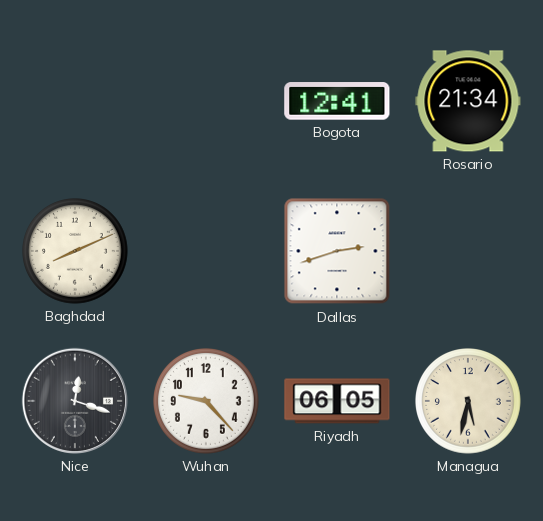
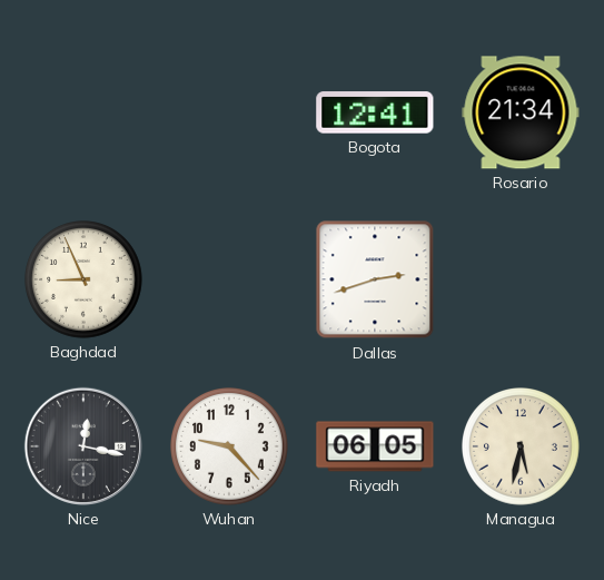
Baghdad: 8:11 -> 8:56 (85, 281)
Nice: 12:18 -> 12:17 (83, 446)
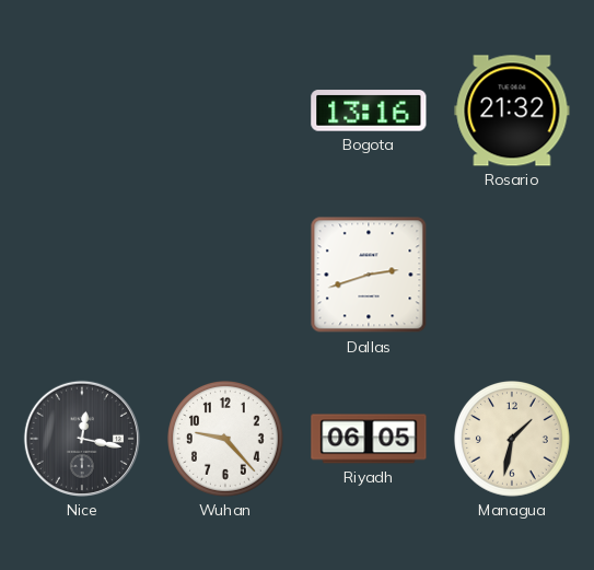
Bogota: 12:41 -> 13:16 (369, 110)
Rosario: 21:34 -> 21:32 (512, 110)
Baghdad: 8:56 -> none (85, 281)
Managua: 5:32 -> 1:32 (513, 440)
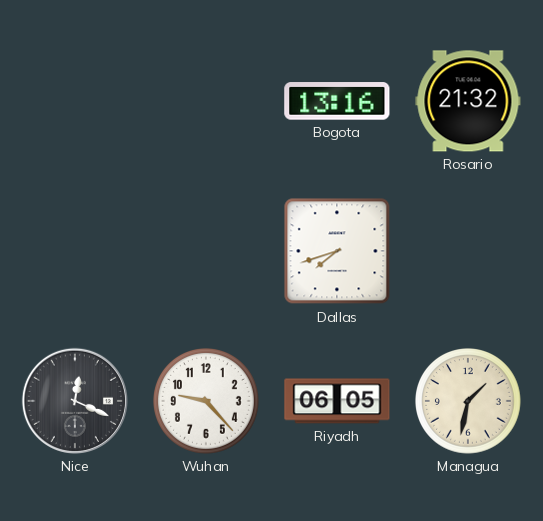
Dallas: 2:42 -> 7:42 (337, 251)
Nice: 12:17 -> 12:19 (75, 401)
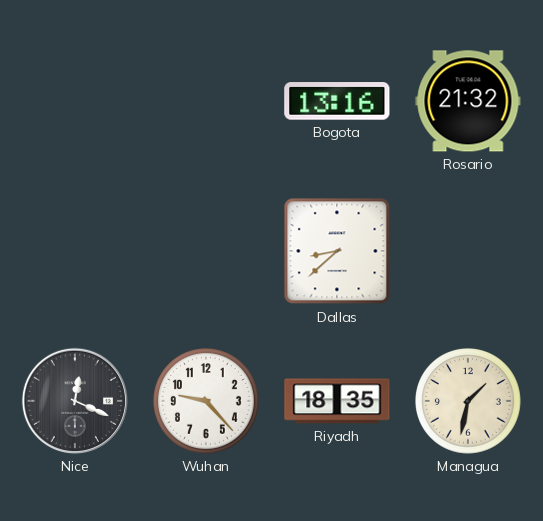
Dallas: 7:42 -> 8:38 (337, 251)
Riyadh: 06:05 -> 18:35 (337, 401)
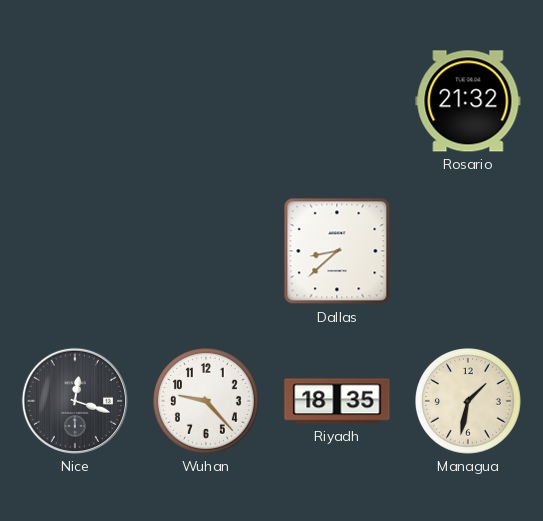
Bogota: 13:16 -> none (337, 101)
Nice: 12:19 -> 12:18 (75, 401)
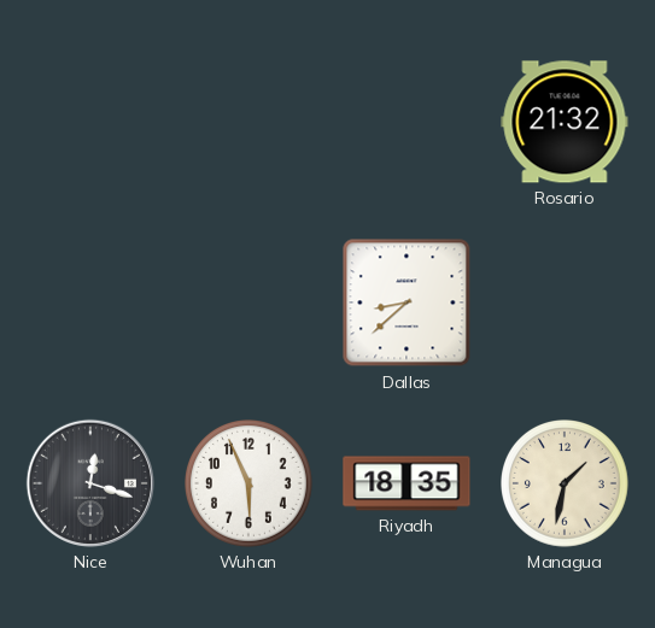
Wuhan: 9:23 -> 5:56 (250, 485)
